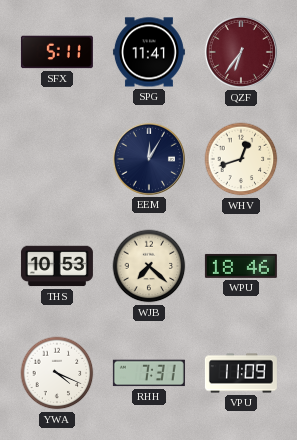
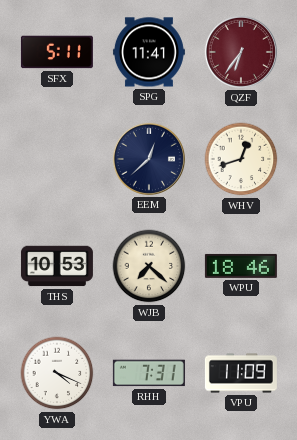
EEM: 12:05 -> 12:38 (149, 159)
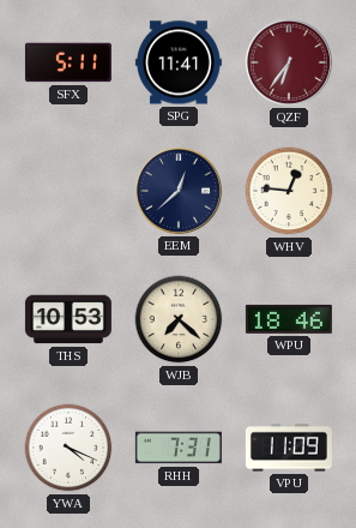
WHV: 12:42 -> 12:46 (289, 191)
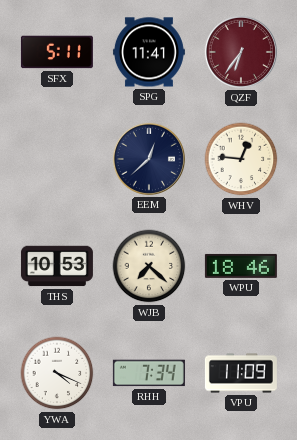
RHH: 7:31 -> 7:34 (149, 373)
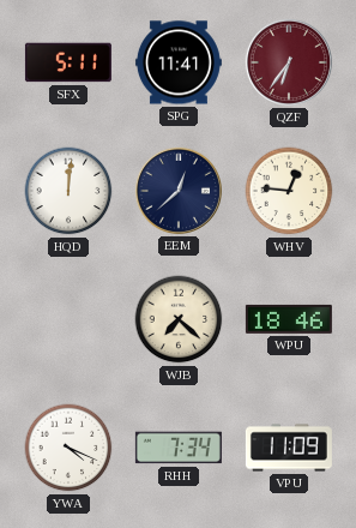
HQD: none -> 12:01 (68, 191)
THS: 10:53 -> none (57, 266)
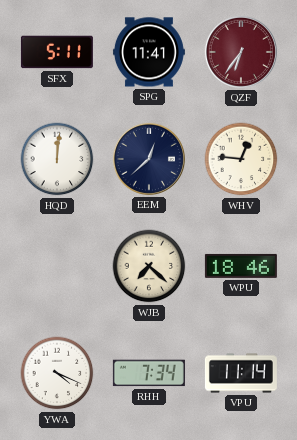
VPU: 11:09 -> 11:14 (241, 373)
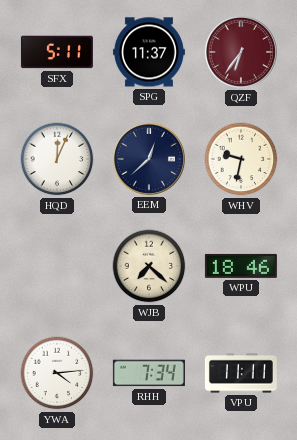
SPG: 11:41 -> 11:37 (149, 52)
HQD: 12:01 -> 12:04 (57, 159)
WHV: 12:46 -> 9:32 (241, 159)
YWA: 4:19 -> 4:14 (57, 373)
VPU: 11:14 -> 11:11 (241, 373)
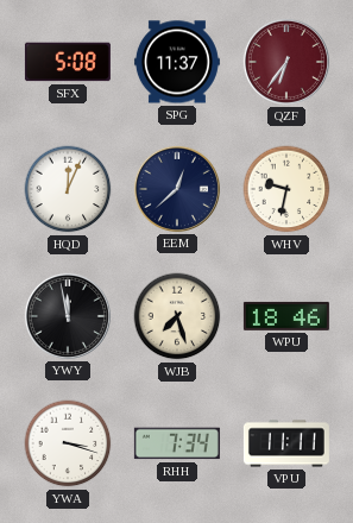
SFX: 5:11 -> 5:08 (68, 62)
YWY: none -> 11:58 (68, 316)
WJB: 7:22 -> 7:27 (177, 316)
YWA: 4:14 -> 3:18 (68, 443)
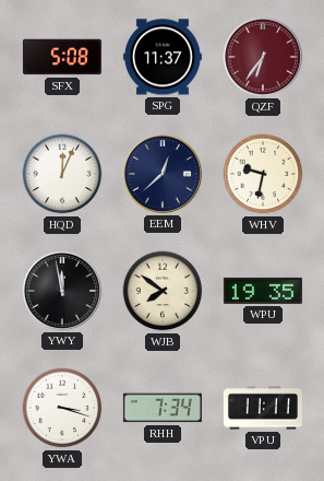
WJB: 7:27 -> 7:51 (163, 291)
WPU: 18:46 -> 19:35 (263, 291)
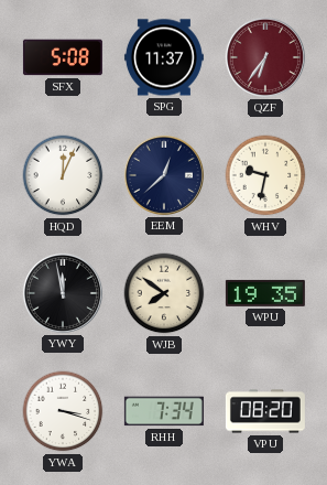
VPU: 11:11 -> 08:20 (265, 411)
